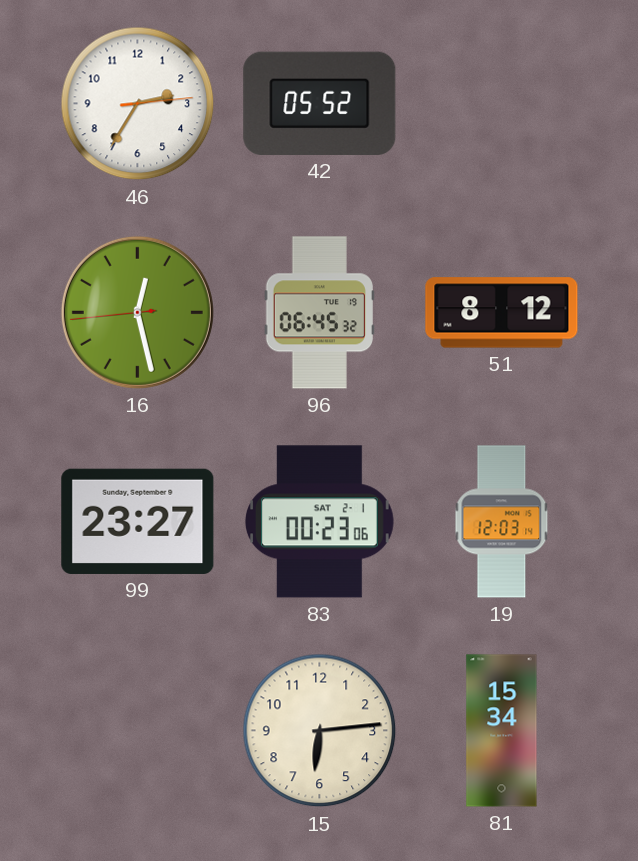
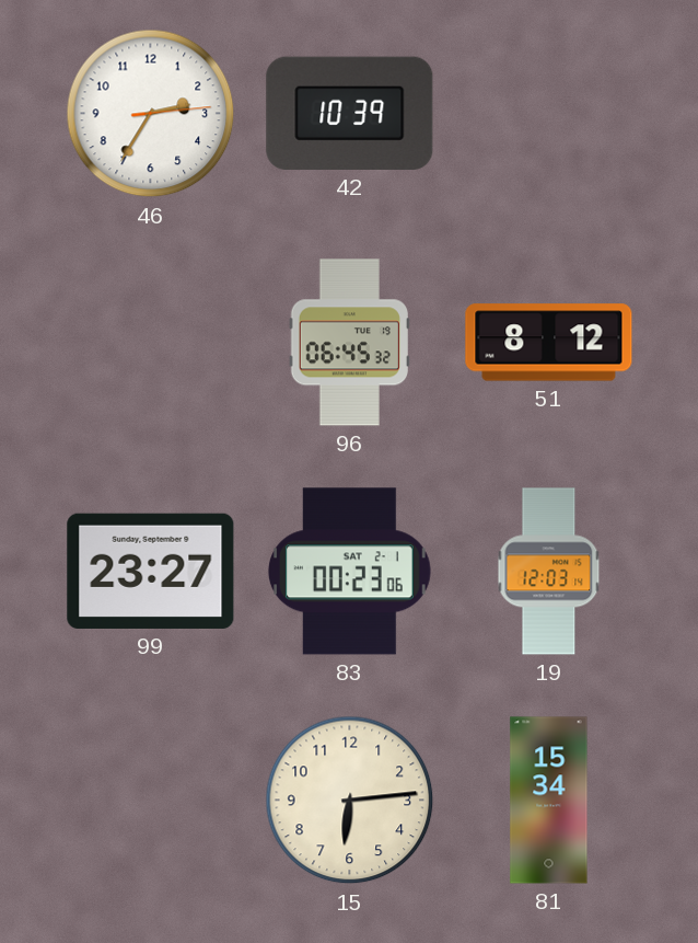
42: 05:52 -> 10:39 (350, 113)
16: 12:27 -> none (137, 312)
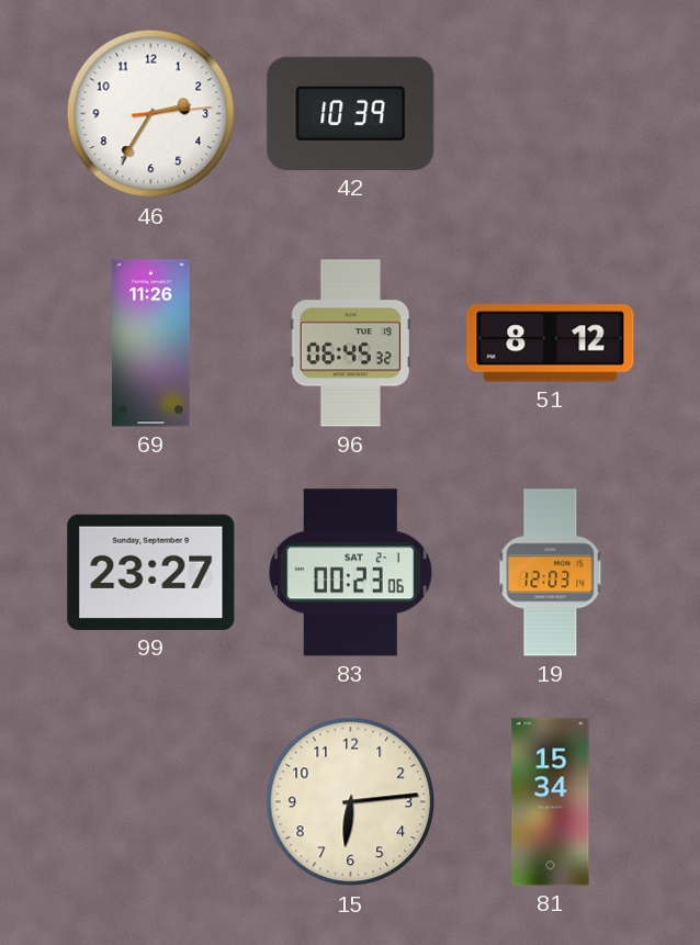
69: none -> 11:26 (151, 344)
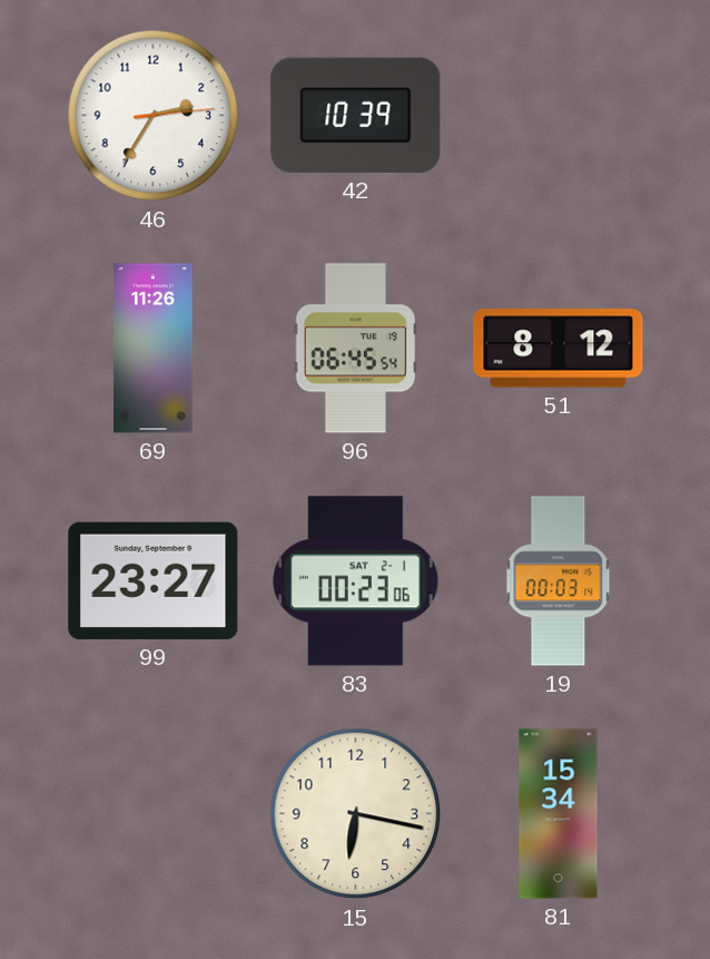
96: 06:45:32 -> 06:45:54 (355, 349)
19: 12:03 -> 00:03 (559, 581)
15: 6:14 -> 6:17 (356, 814)
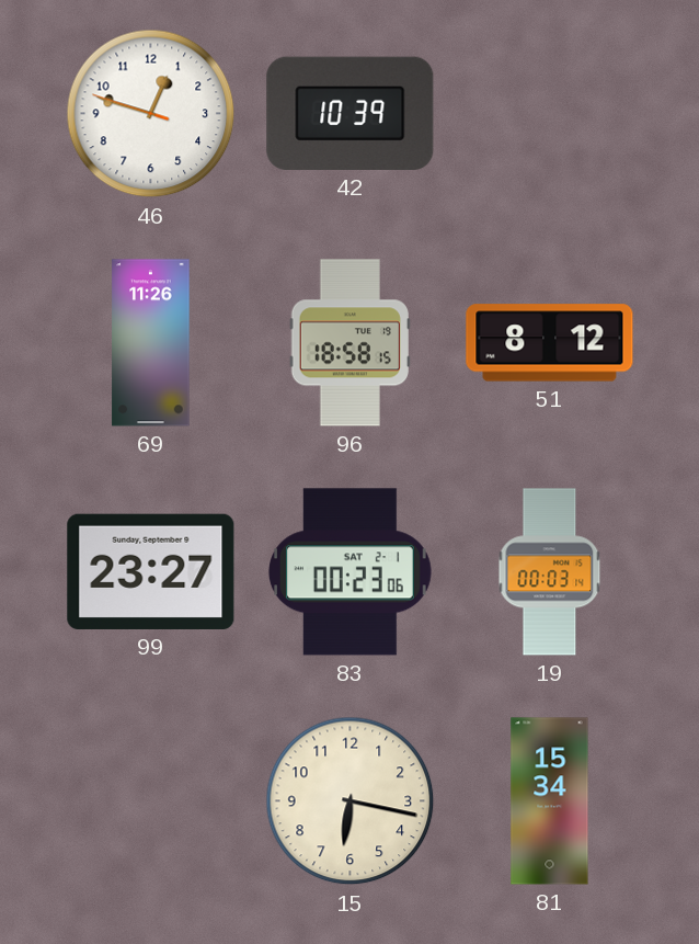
46: 2:35 -> 12:47 (151, 114)
96: 06:45 -> 18:58 (349, 343)
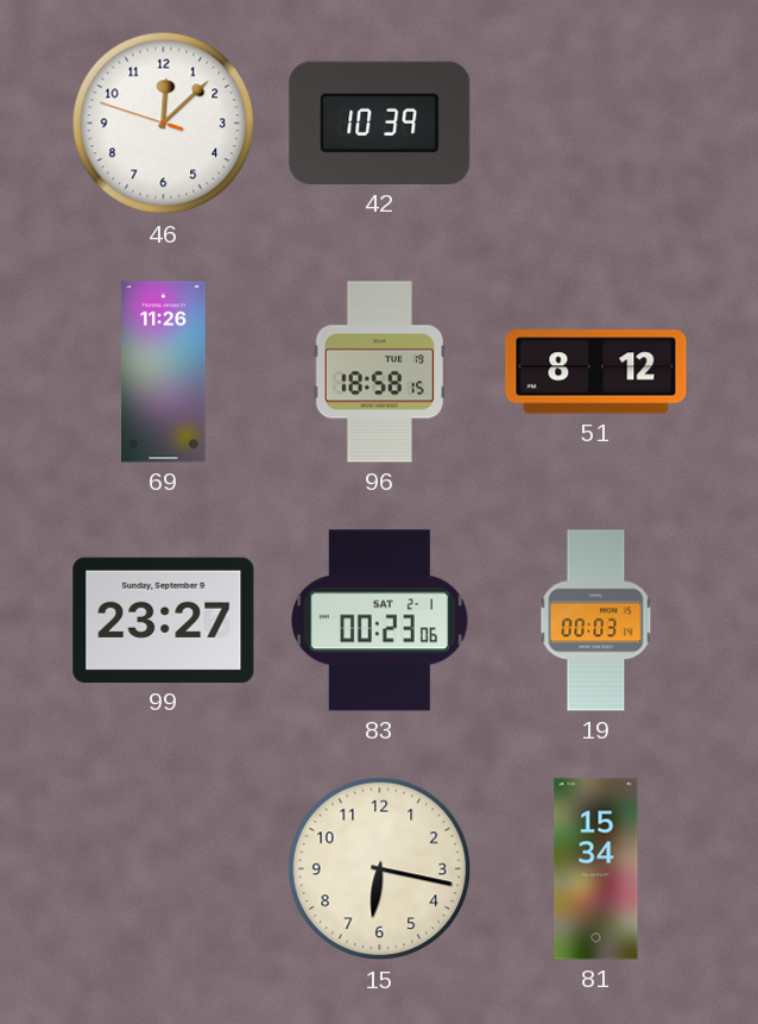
46: 12:47 -> 12:07 (164, 124)
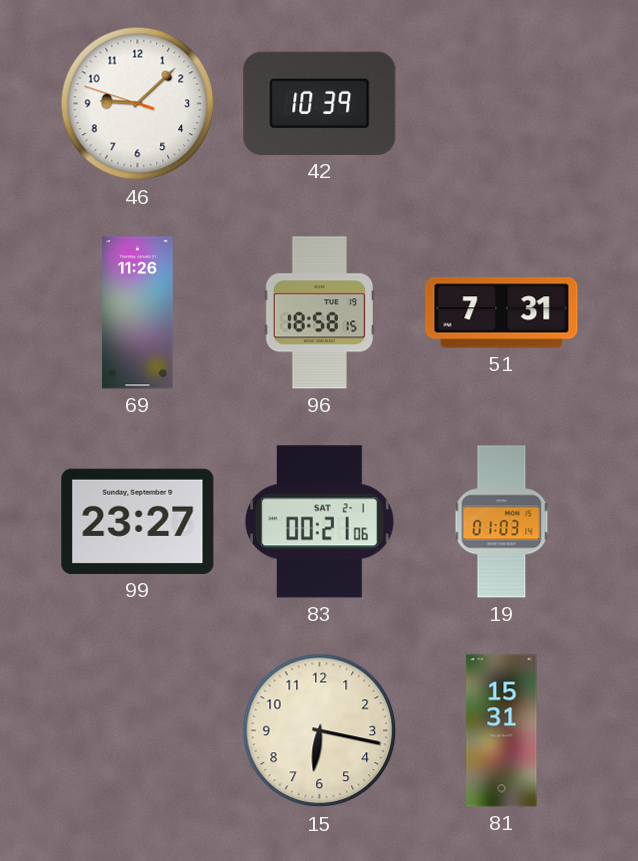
46: 12:07 -> 9:07 (138, 104)
51: 8:12 -> 7:31 (502, 313)
83: 00:23 -> 00:21 (320, 522)
19: 00:03 -> 01:03 (502, 522)
81: 15:34 -> 15:31 (502, 731)
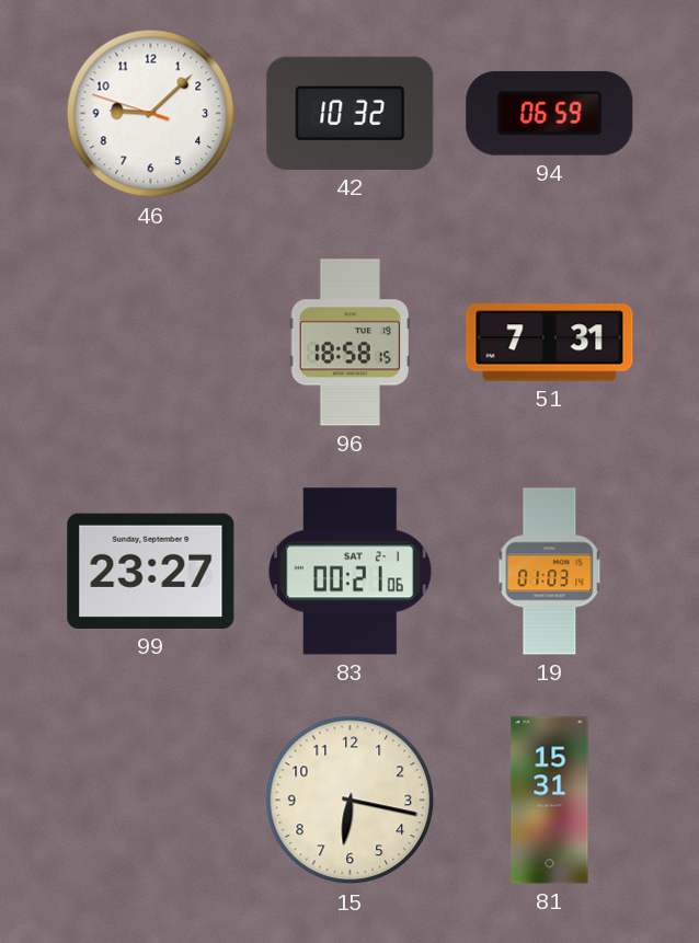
42: 10:39 -> 10:32 (351, 113)
94: none -> 06:59 (550, 113)
69: 11:26 -> none (138, 313)
